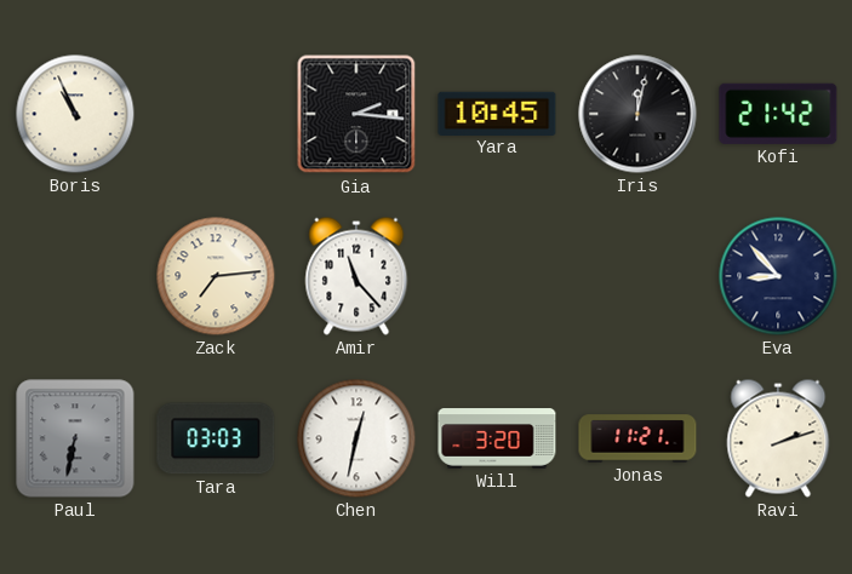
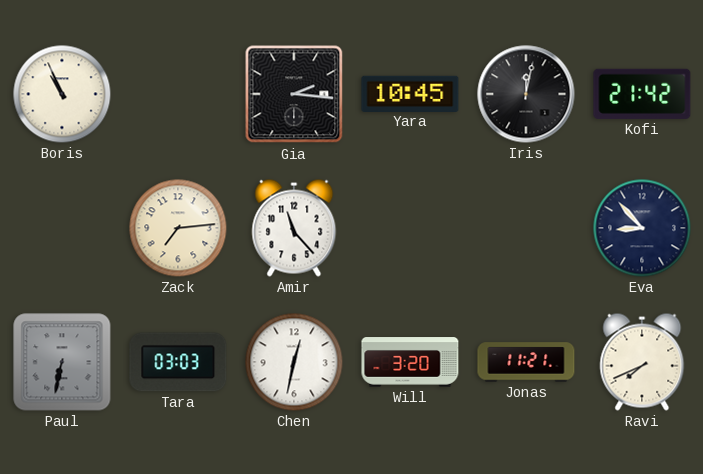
Ravi: 2:12 -> 7:41 (642, 362)
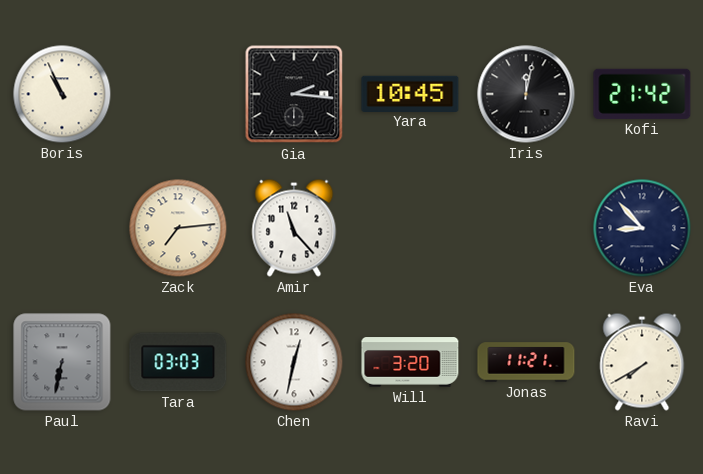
Ravi: 7:41 -> 7:40 (642, 362)
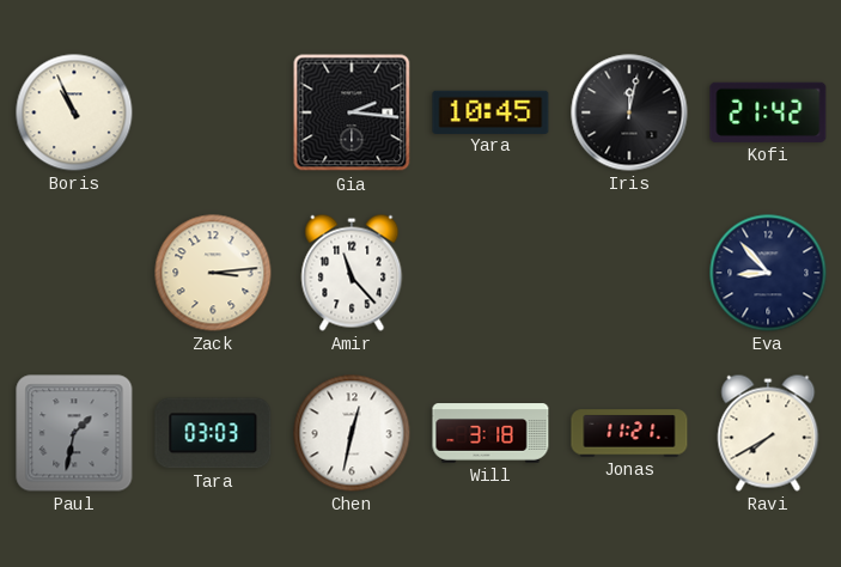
Zack: 7:14 -> 3:14 (213, 273)
Paul: 6:32 -> 1:32 (74, 433)
Will: 3:20 -> 3:18 (490, 433)
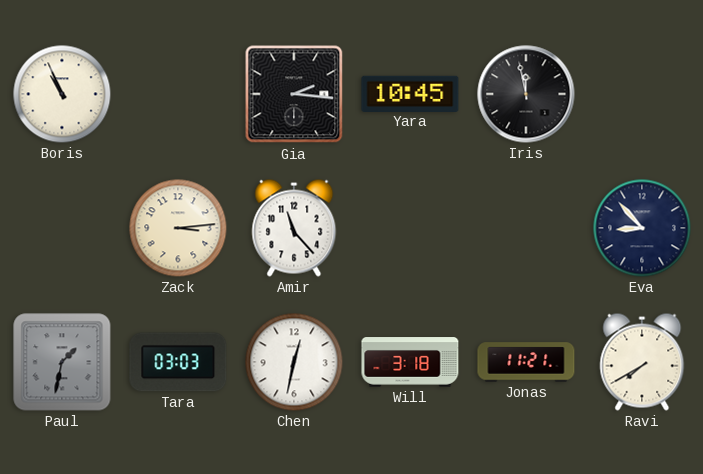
Iris: 12:02 -> 11:58 (526, 94)
Kofi: 21:42 -> none (768, 112)
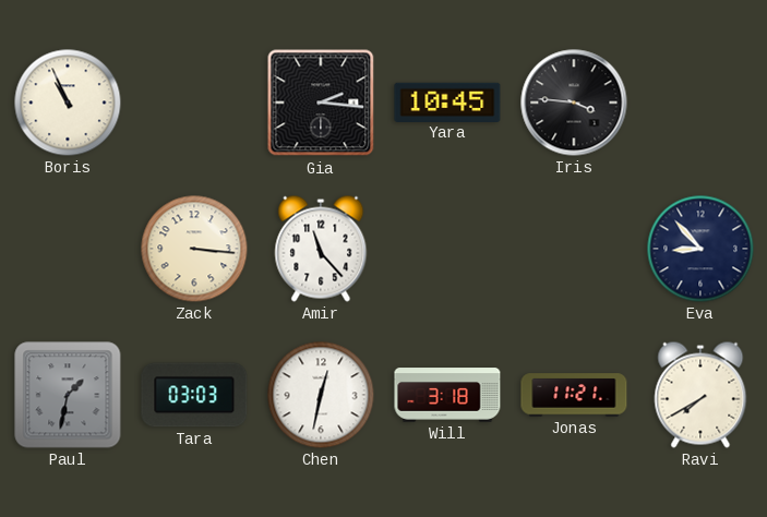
Iris: 11:58 -> 3:46 (574, 103)
Zack: 3:14 -> 3:16 (194, 249)
